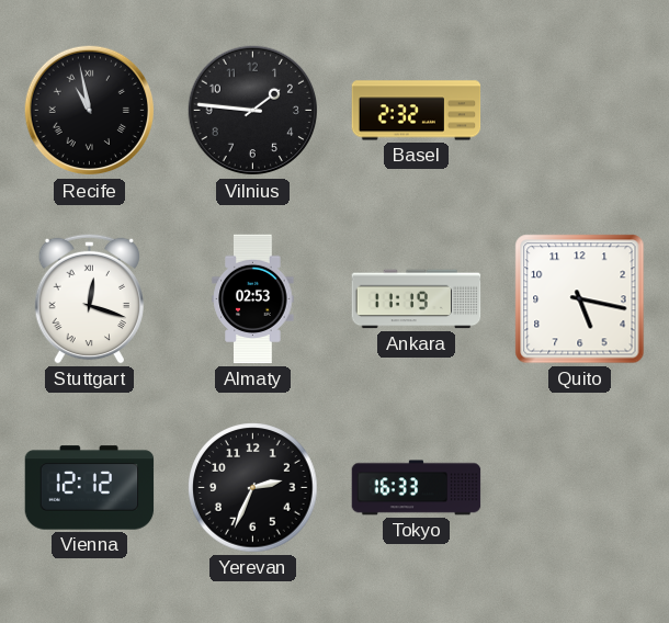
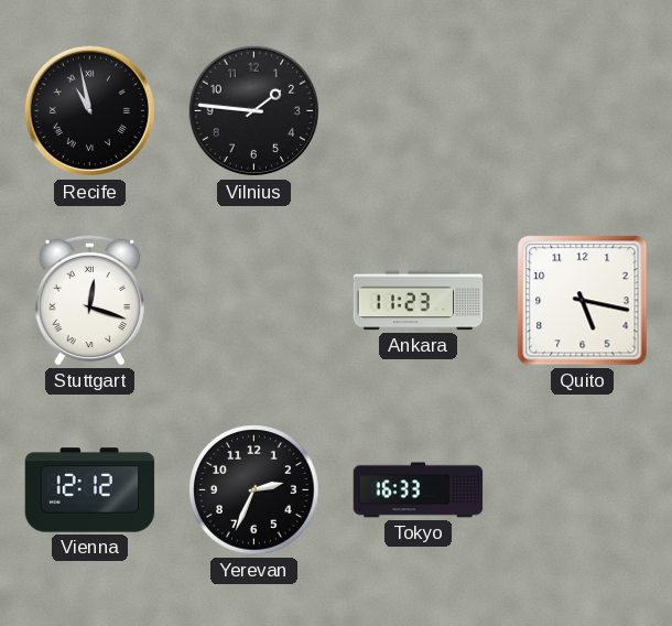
Basel: 2:32 -> none (417, 111)
Almaty: 02:53 -> none (253, 299)
Ankara: 11:19 -> 11:23 (419, 301)
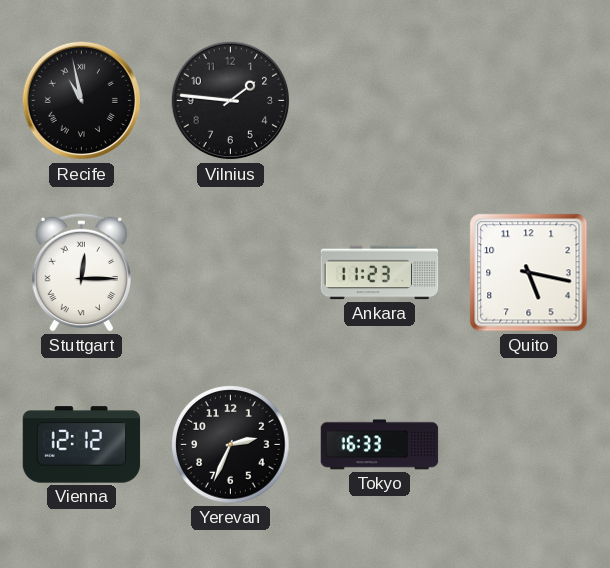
Stuttgart: 12:18 -> 12:15 (81, 272)
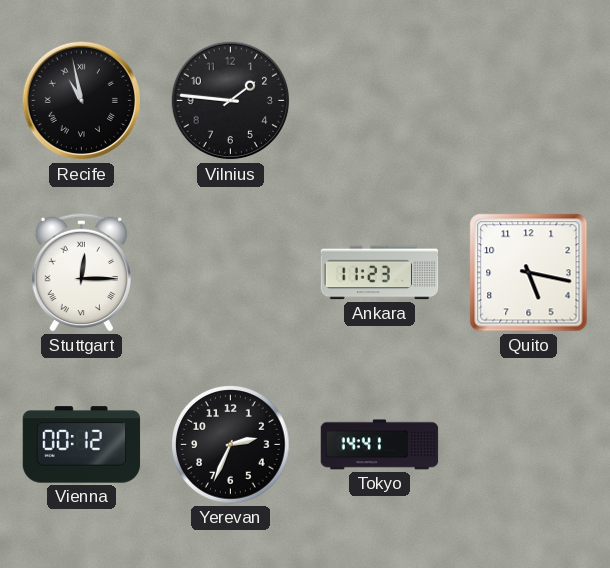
Vienna: 12:12 -> 00:12 (82, 445)
Tokyo: 16:33 -> 14:41 (380, 445)
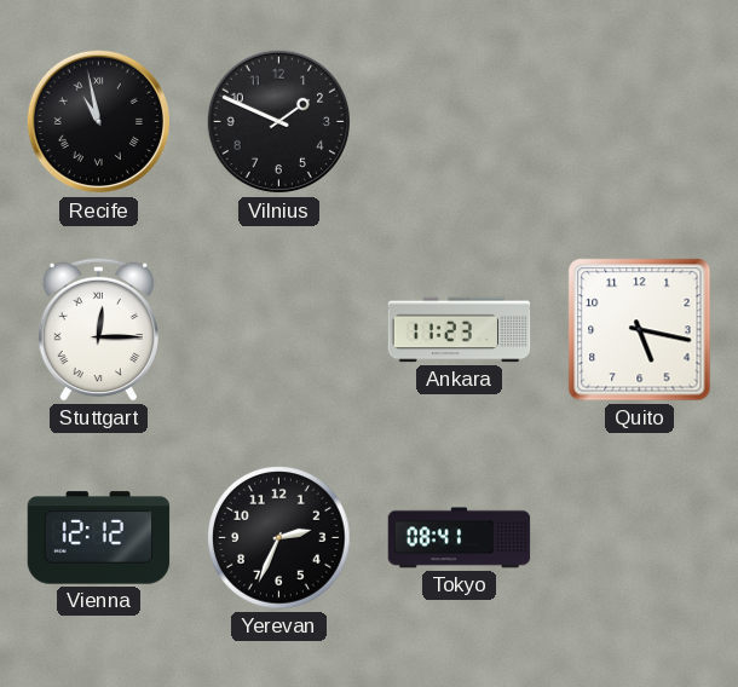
Vilnius: 1:46 -> 1:49 (279, 122)
Vienna: 00:12 -> 12:12 (99, 538)
Tokyo: 14:41 -> 08:41 (460, 538)
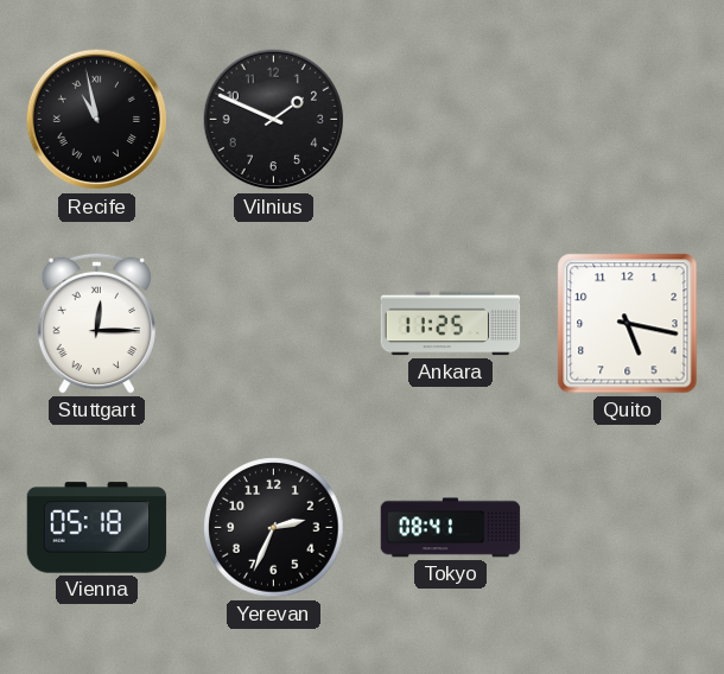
Ankara: 11:23 -> 11:25 (451, 324)
Vienna: 12:12 -> 05:18 (97, 528)
